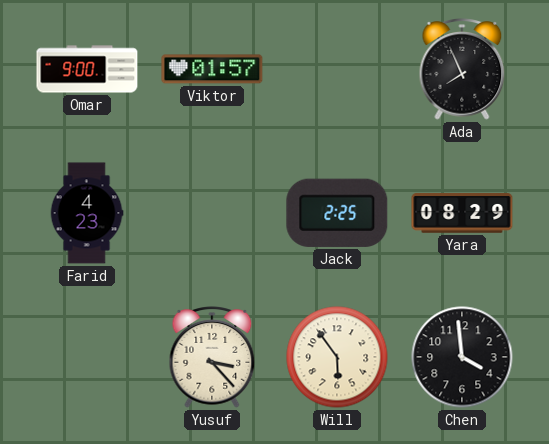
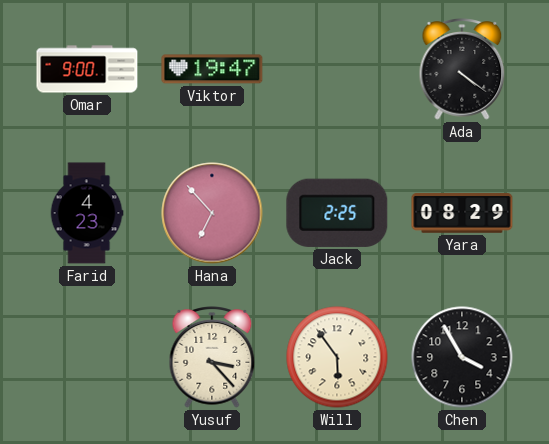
Viktor: 01:57 -> 19:47 (212, 69)
Ada: 7:56 -> 4:21 (462, 69)
Hana: none -> 6:53 (212, 213)
Chen: 3:59 -> 3:55 (462, 357)
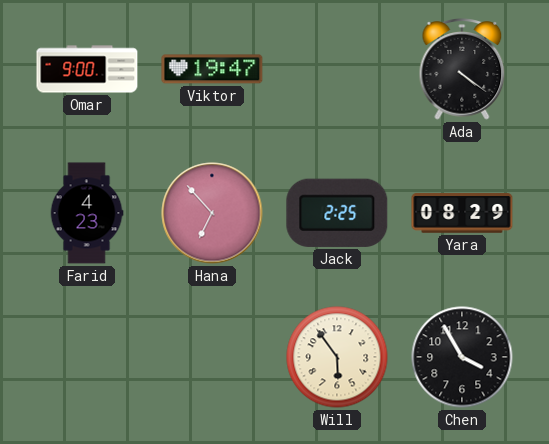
Yusuf: 3:23 -> none (212, 357)
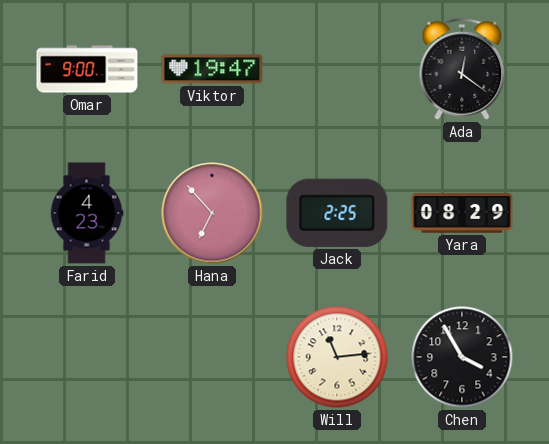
Ada: 4:21 -> 12:21 (462, 69)
Will: 5:54 -> 11:14 (337, 357)
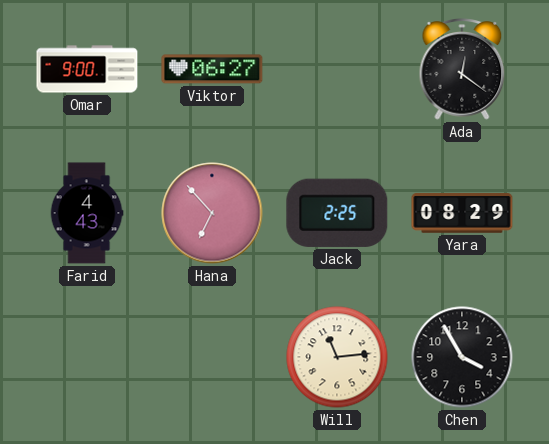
Viktor: 19:47 -> 06:27 (212, 69)
Farid: 4:23 -> 4:43 (87, 213)
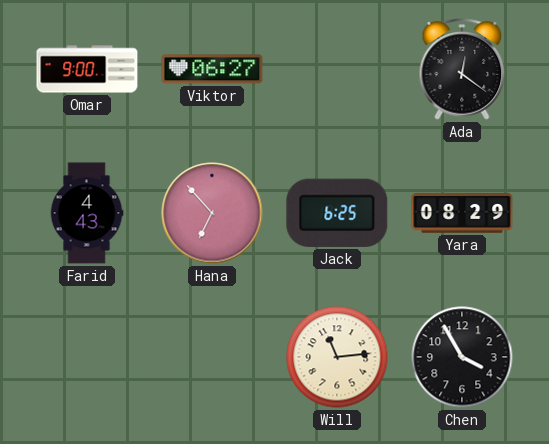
Jack: 2:25 -> 6:25 (337, 213)
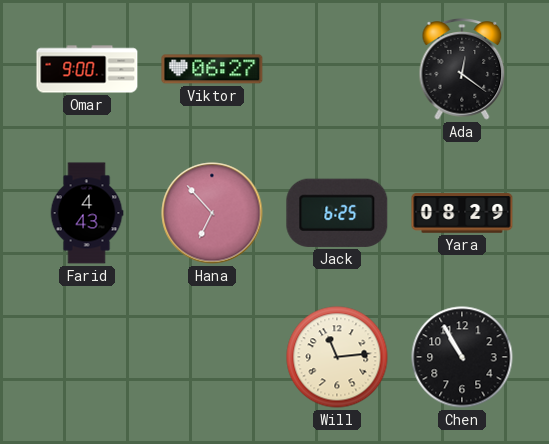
Chen: 3:55 -> 10:55 (462, 357)
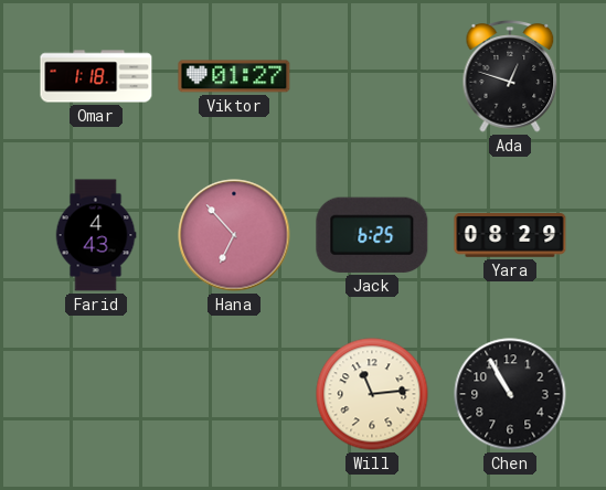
Omar: 9:00 -> 1:18 (96, 76)
Viktor: 06:27 -> 01:27 (234, 76)
Ada: 12:21 -> 12:48 (510, 76)
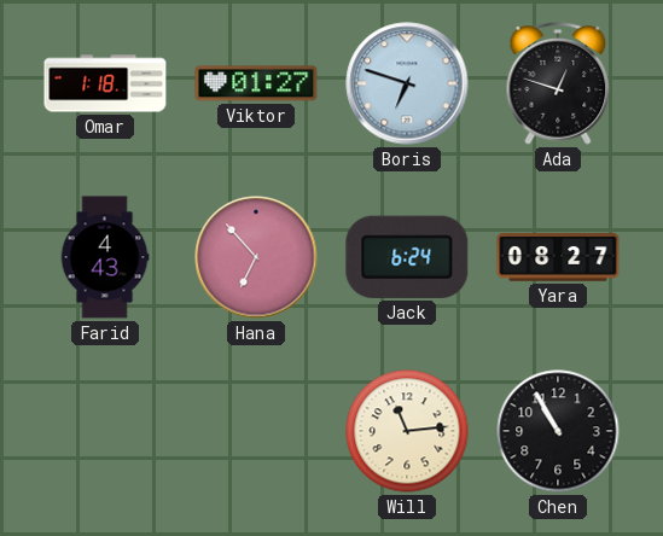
Boris: none -> 6:48 (407, 83)
Jack: 6:25 -> 6:24 (407, 257)
Yara: 08:29 -> 08:27 (558, 257)
